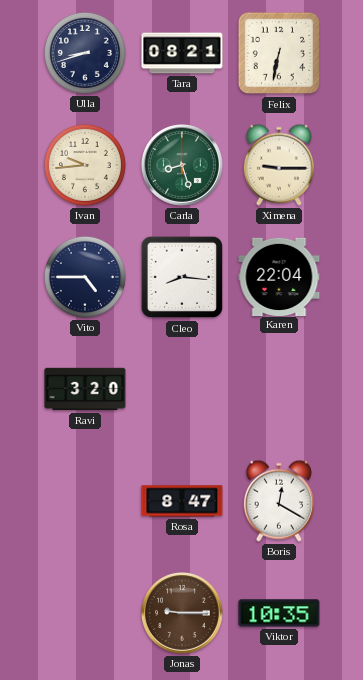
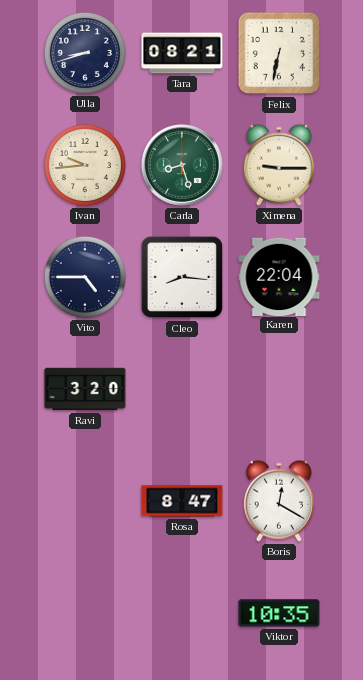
Jonas: 9:15 -> none (183, 614)
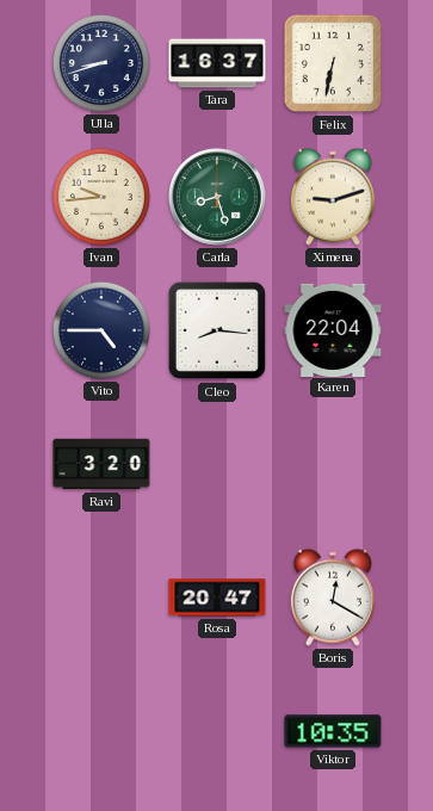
Tara: 08:21 -> 16:37 (217, 63)
Ximena: 9:15 -> 9:12 (333, 197)
Rosa: 8:47 -> 20:47 (217, 598)
